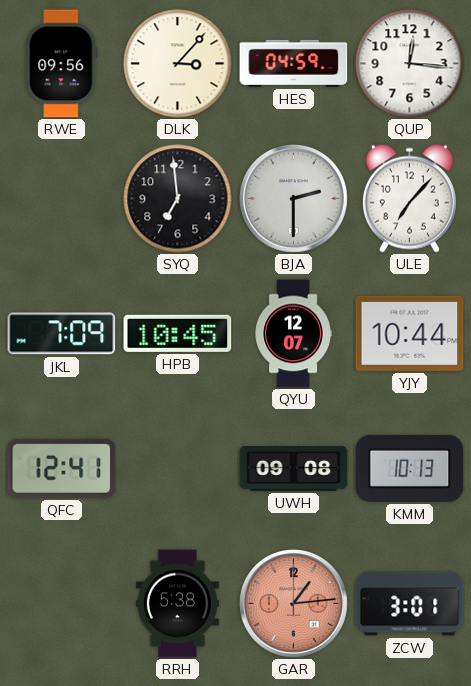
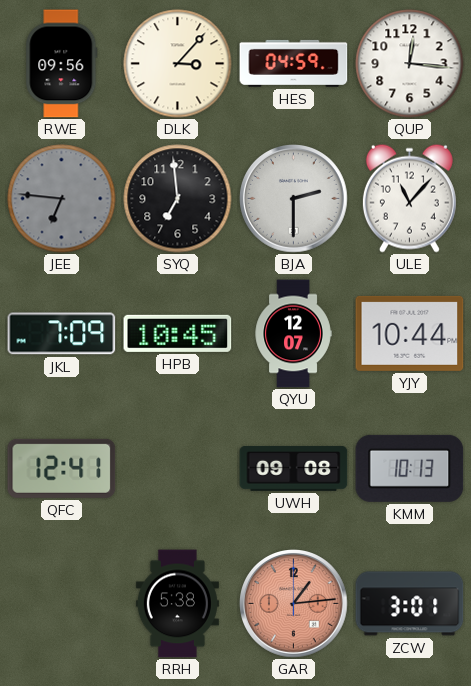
JEE: none -> 6:46 (62, 199)
ULE: 7:07 -> 11:07 (409, 198)
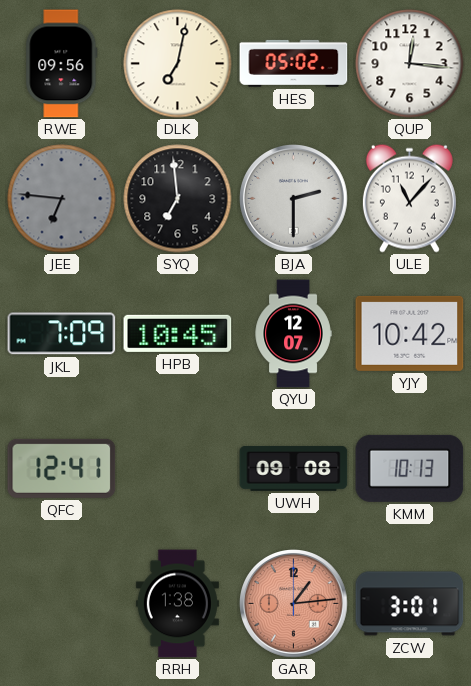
DLK: 3:07 -> 7:02 (178, 64)
HES: 04:59 -> 05:02 (294, 63)
YJY: 10:44 -> 10:42 (410, 333)
RRH: 5:38 -> 1:38 (177, 604)
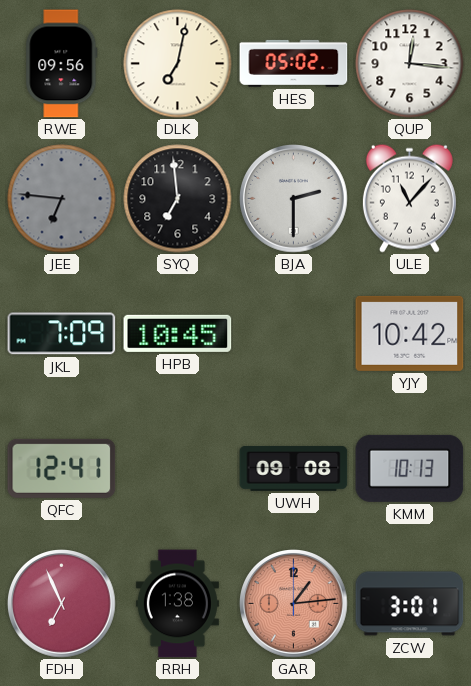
QYU: 12:07 -> none (293, 334)
FDH: none -> 6:56 (62, 604)
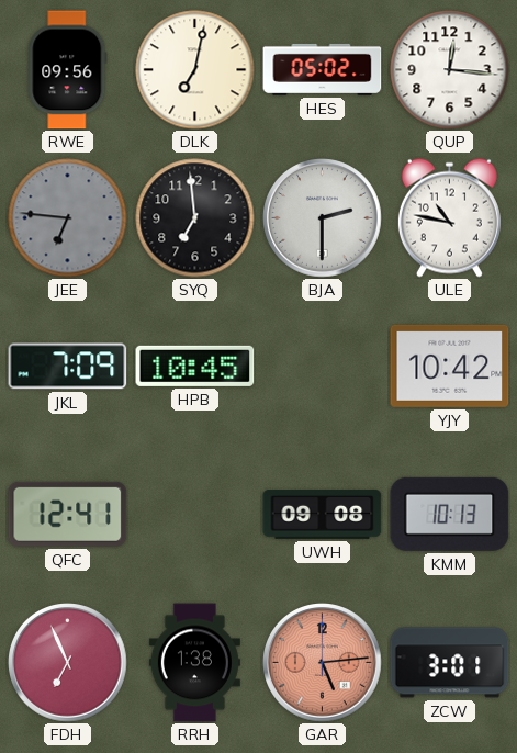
ULE: 11:07 -> 10:47 (449, 217)
GAR: 1:14 -> 5:14 (323, 663)
